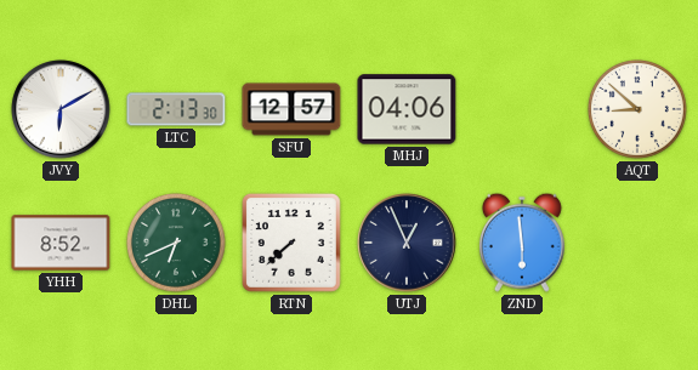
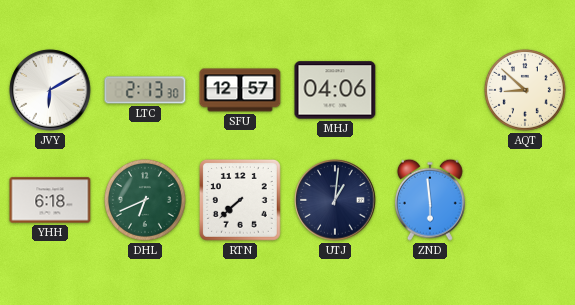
YHH: 8:52 -> 6:18 (50, 200)
UTJ: 12:56 -> 1:01 (335, 200)
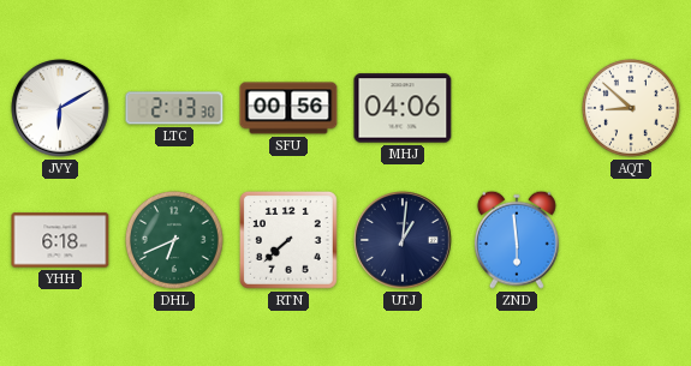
SFU: 12:57 -> 00:56 (288, 108)
